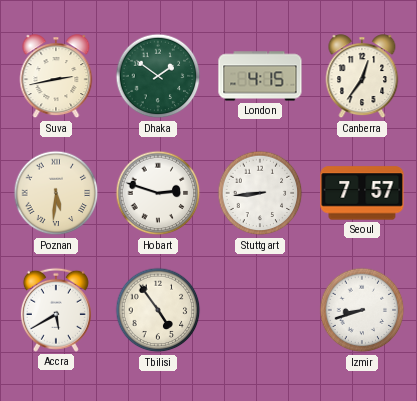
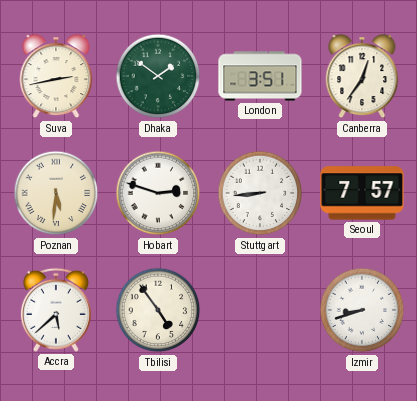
London: 4:15 -> 3:51 (260, 76)
Accra: 5:40 -> 5:38 (56, 310)
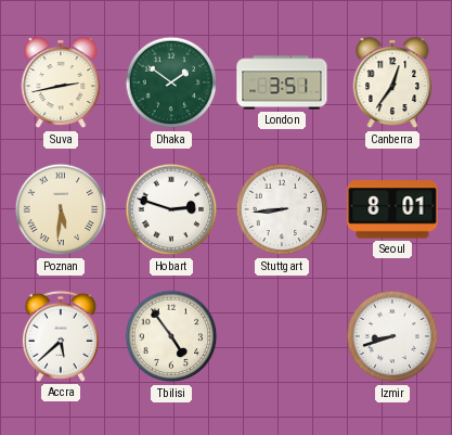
Seoul: 7:57 -> 8:01 (392, 209)
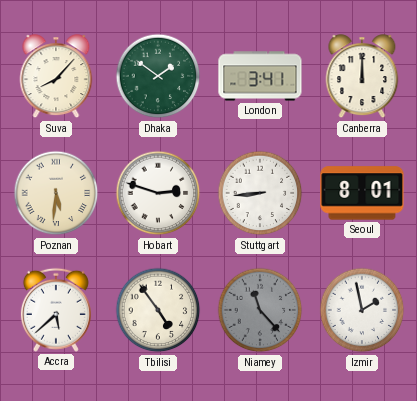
Suva: 2:43 -> 8:07 (56, 77)
London: 3:51 -> 3:41 (260, 76)
Canberra: 12:36 -> 12:00 (362, 77)
Niamey: none -> 11:23 (260, 310)
Izmir: 8:42 -> 1:58 (362, 310)
